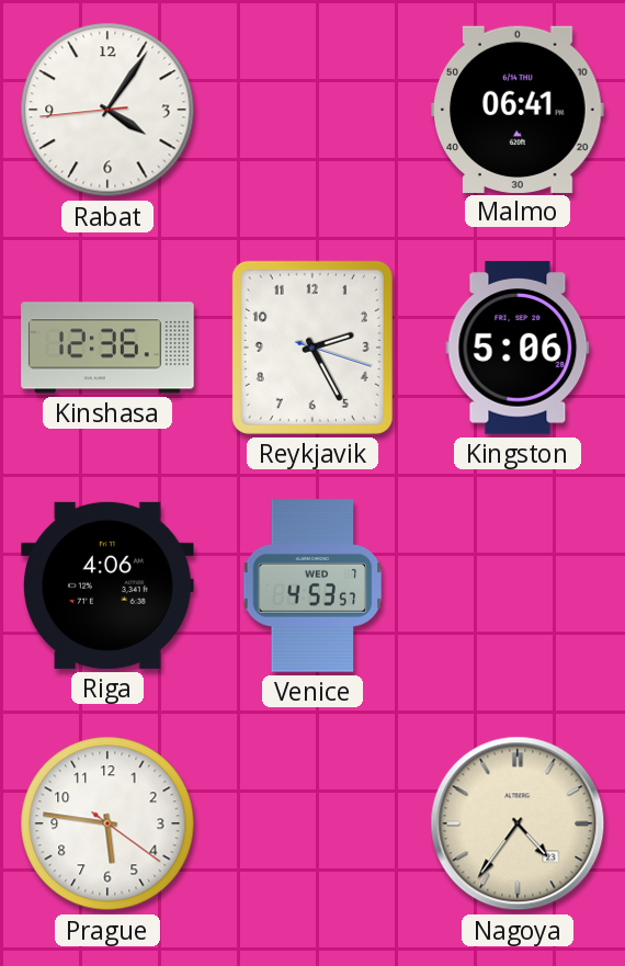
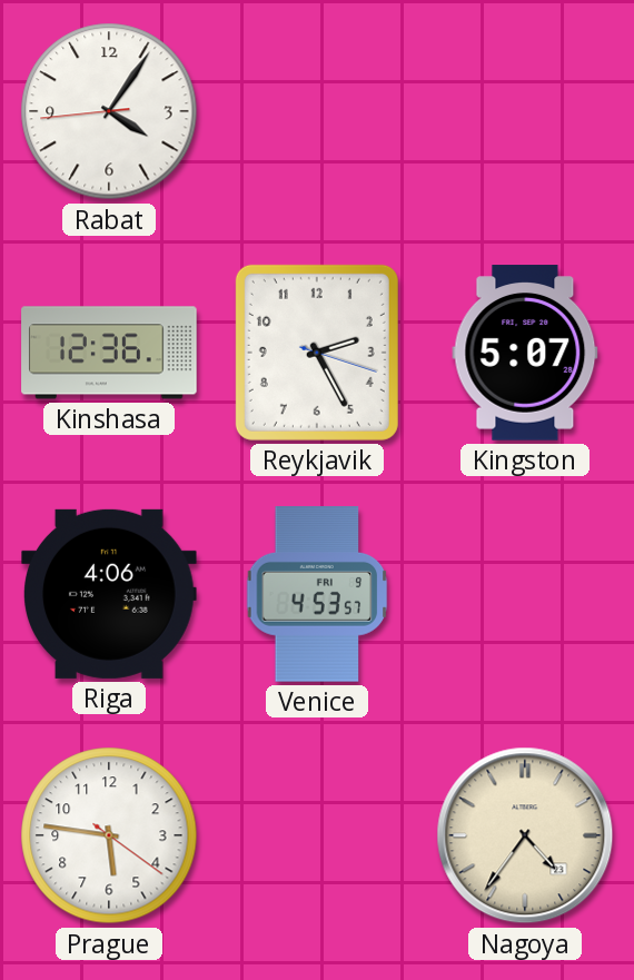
Malmo: 06:41 -> none (518, 109)
Kingston: 5:06 -> 5:07 (525, 353)
Venice date: WED 7 -> FRI 9 (317, 594)
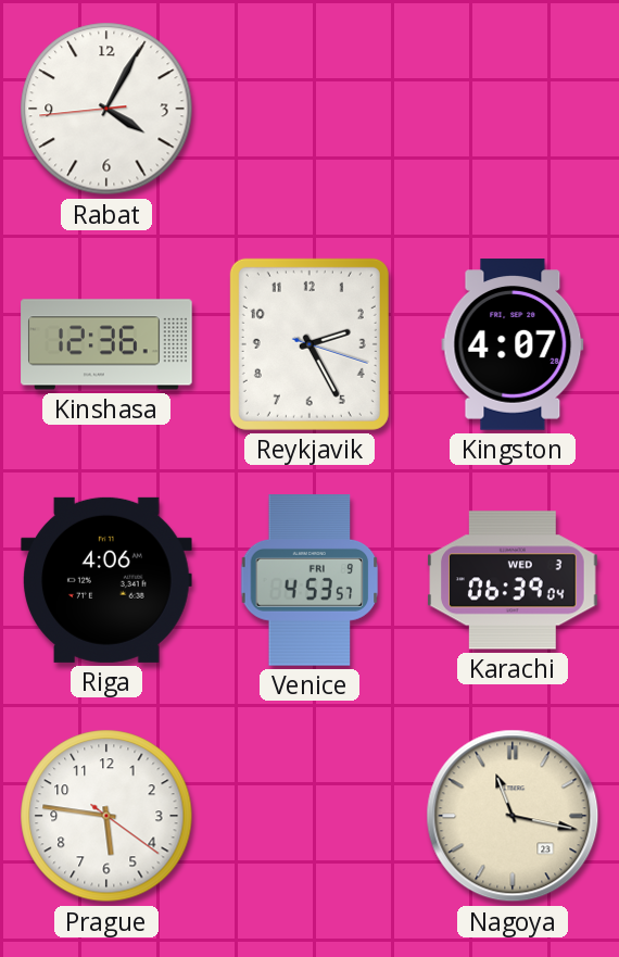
Rabat: 4:05 -> 4:04 (106, 109)
Kingston: 5:07 -> 4:07 (513, 344)
Karachi: none -> 06:39 (513, 580)
Nagoya: 4:36 -> 11:17 (513, 816)
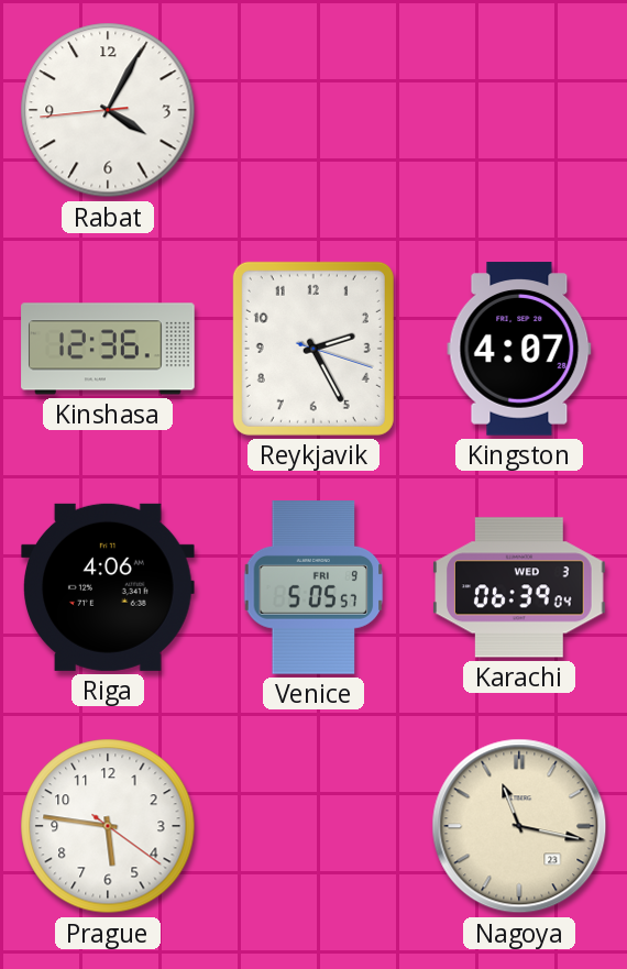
Venice: 4:53 -> 5:05 (313, 587)
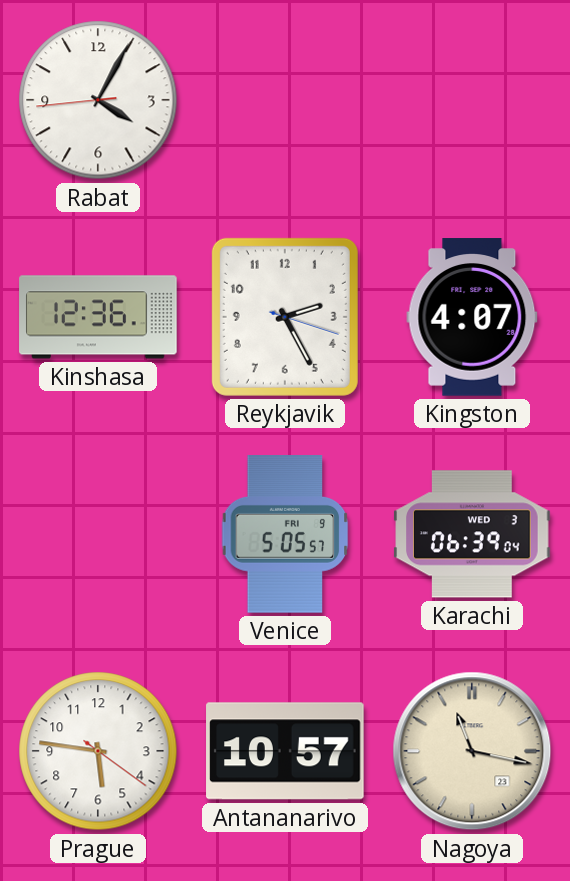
Riga: 4:06 -> none (108, 587)
Antananarivo: none -> 10:57 (285, 751)
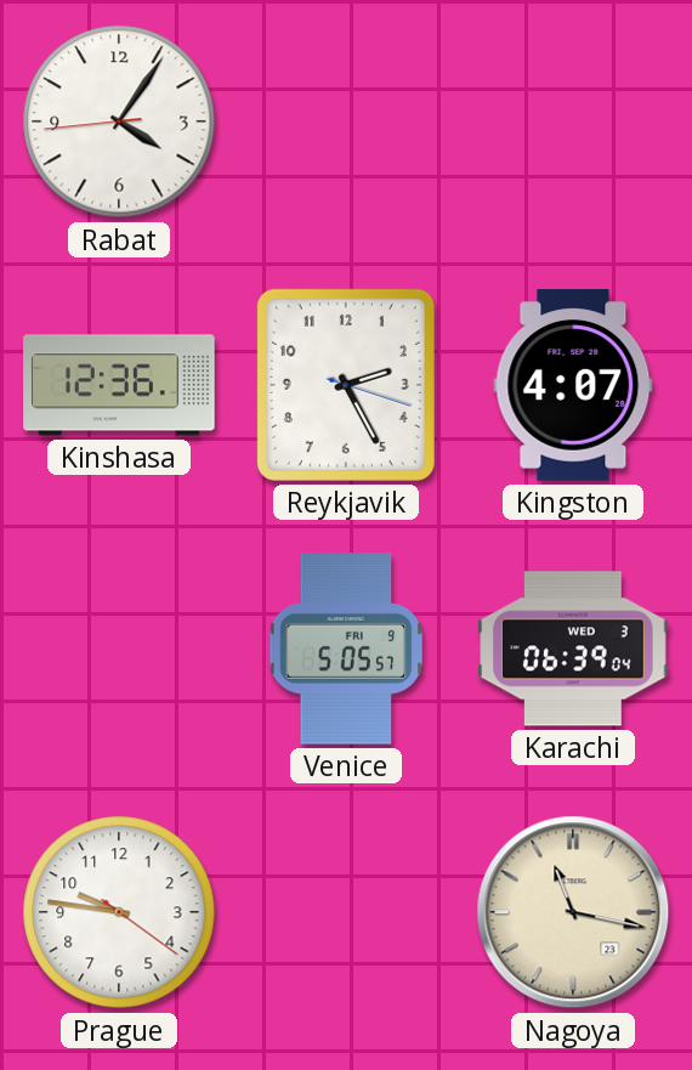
Rabat: 4:04 -> 4:05 (119, 121)
Prague: 5:46 -> 9:46 (119, 912)
Antananarivo: 10:57 -> none (285, 751)
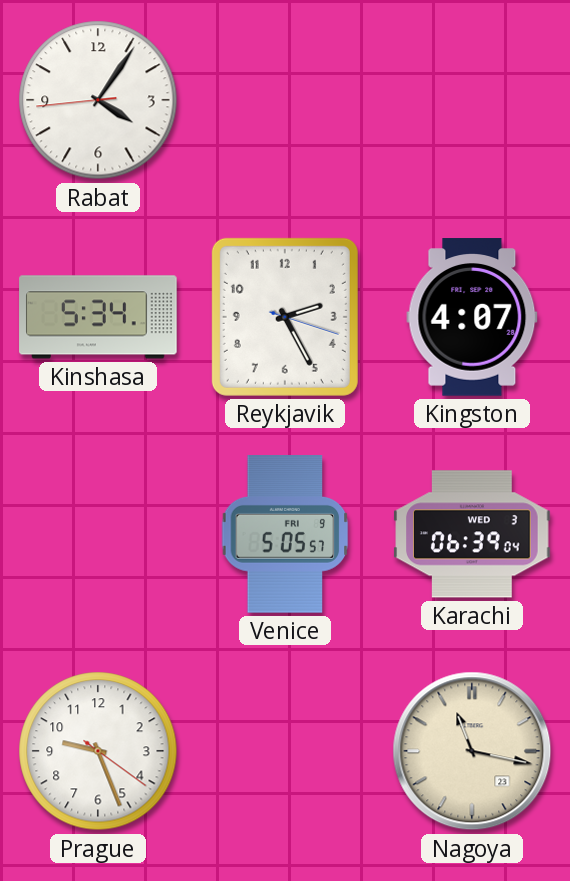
Kinshasa: 12:36 -> 5:34 (98, 317)
Prague: 9:46 -> 9:26 (98, 751)
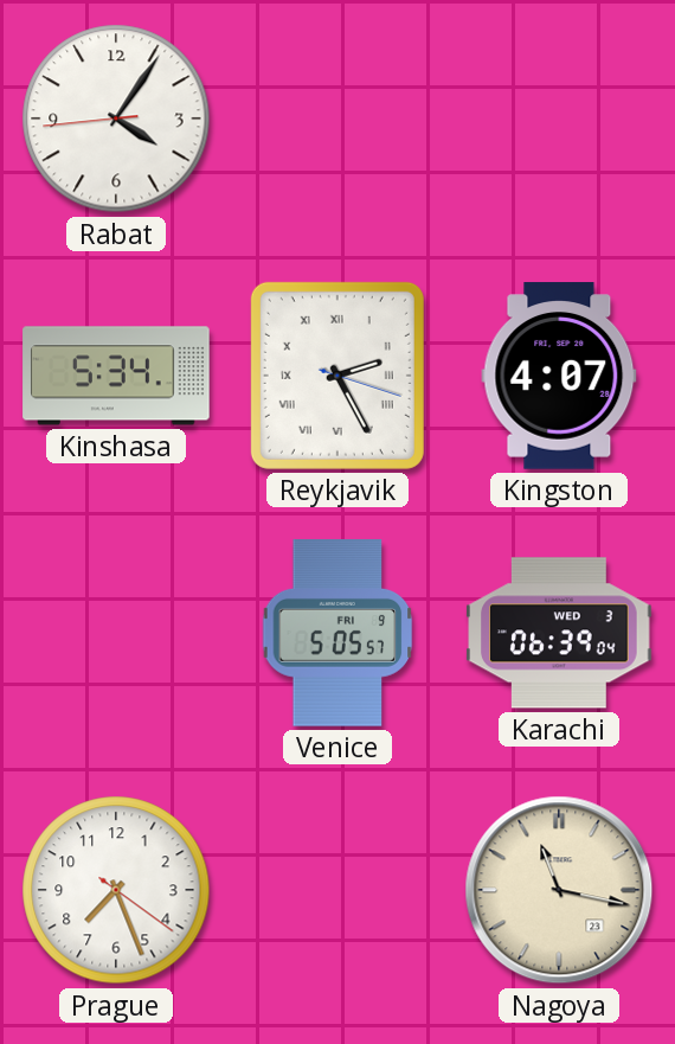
Reykjavik numerals: Arabic -> Roman (337, 376)
Prague: 9:26 -> 7:26 (116, 890)
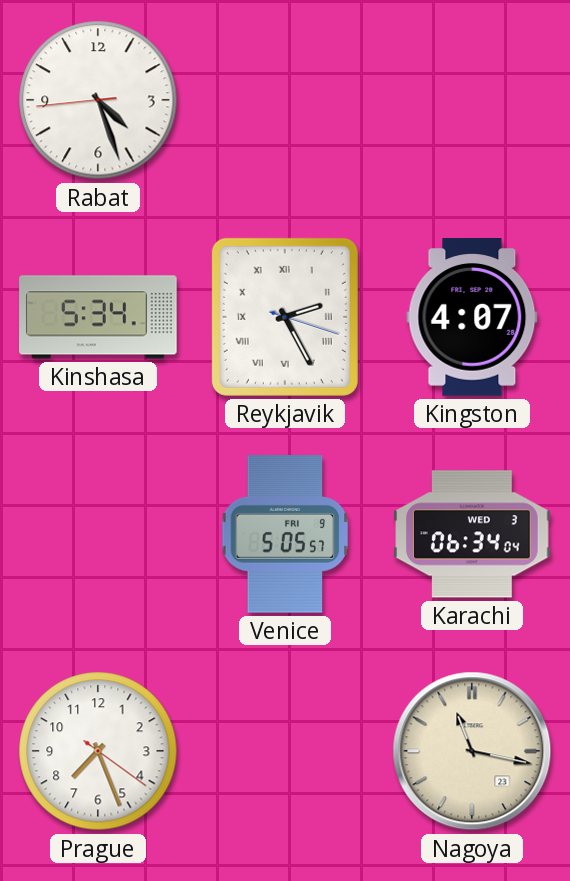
Rabat: 4:05 -> 4:26 (98, 100)
Karachi: 06:39 -> 06:34 (472, 534)
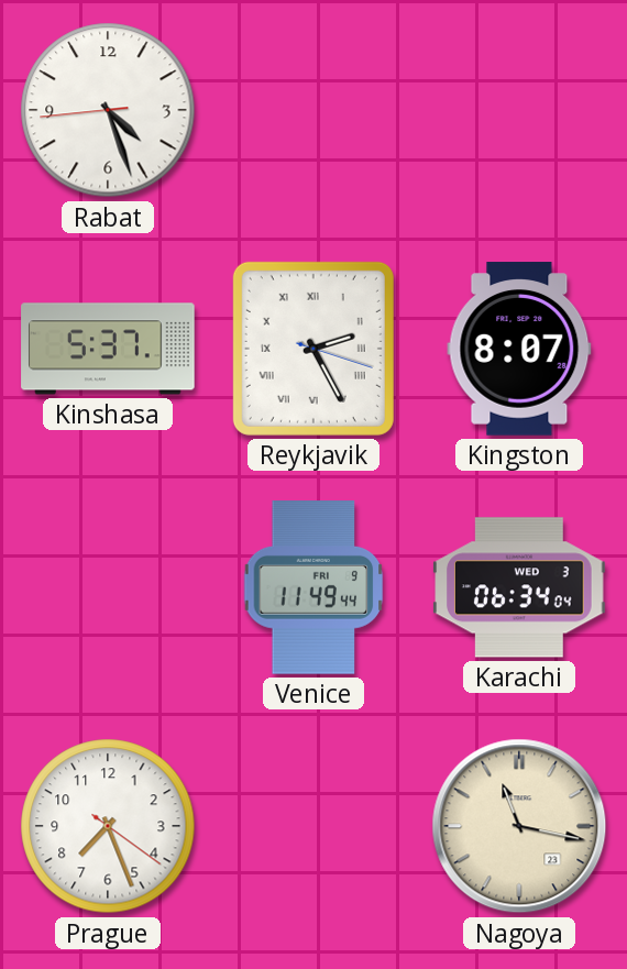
Kinshasa: 5:34 -> 5:37 (108, 349)
Kingston: 4:07 -> 8:07 (519, 349)
Venice: 5:05 -> 11:49 (313, 587)
